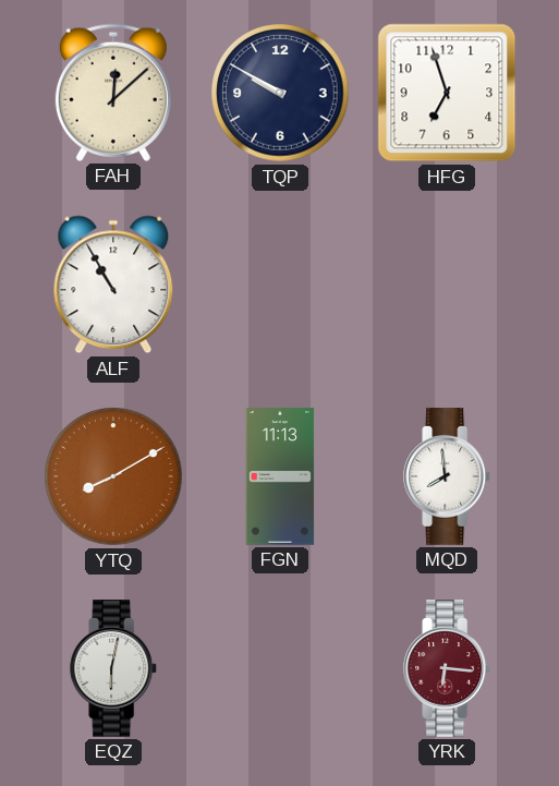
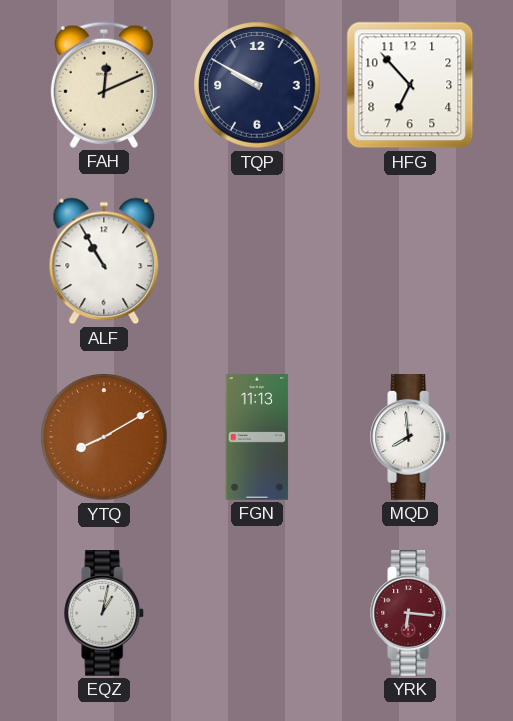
FAH: 12:08 -> 12:11 (104, 85)
HFG: 6:57 -> 6:53 (410, 85)
EQZ: 6:02 -> 1:02 (105, 614)
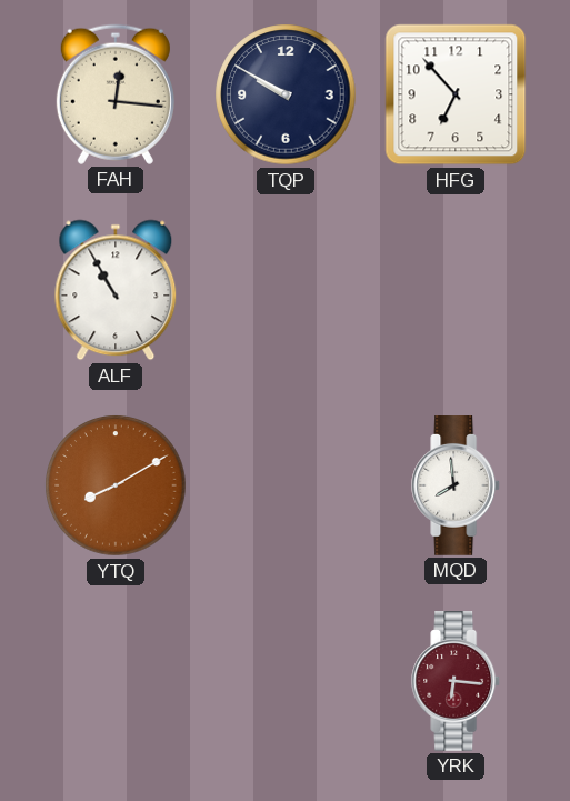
FAH: 12:11 -> 12:16 (116, 94)
FGN: 11:13 -> none (257, 437)
EQZ: 1:02 -> none (105, 614)
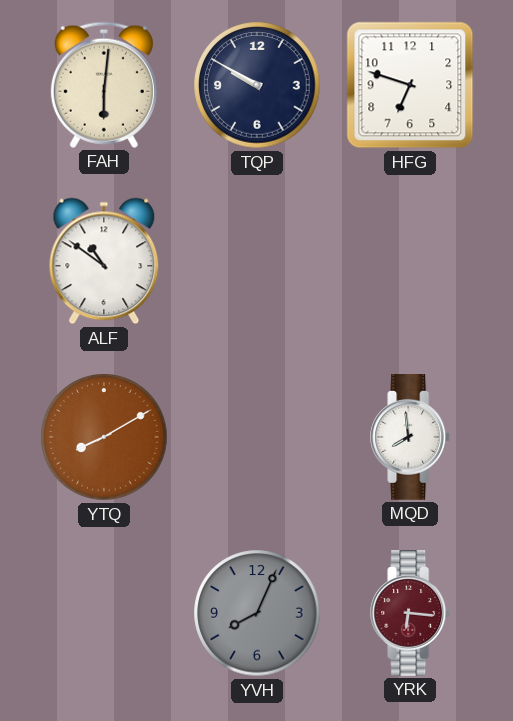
FAH: 12:16 -> 6:01 (104, 85)
HFG: 6:53 -> 6:48 (410, 85)
ALF: 10:55 -> 10:51 (104, 261)
YVH: none -> 8:04 (257, 613)
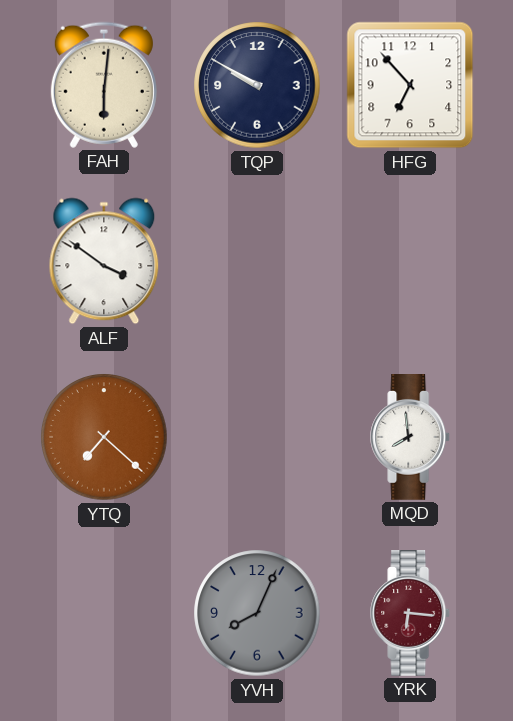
HFG: 6:48 -> 6:53 (410, 85)
ALF: 10:51 -> 3:51 (104, 261)
YTQ: 8:10 -> 7:22 (104, 437)
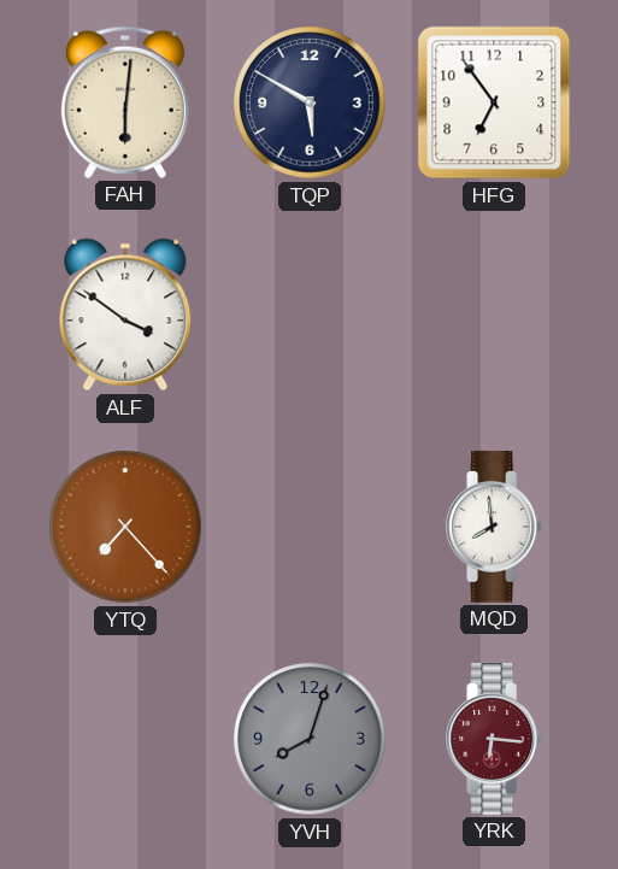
TQP: 9:50 -> 5:50 (310, 102)
HFG: 6:53 -> 6:54 (494, 102)
YTQ: 7:22 -> 7:23 (125, 527)
YVH: 8:04 -> 8:03 (310, 739)
